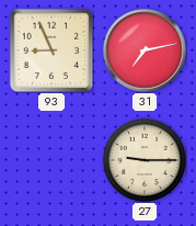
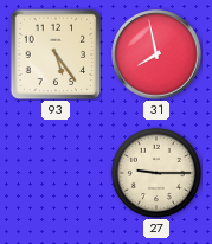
93: 8:56 -> 5:24 (56, 54)
31: 7:13 -> 7:58 (156, 54)
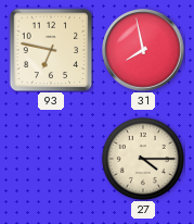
93: 5:24 -> 6:47 (51, 50)
27: 9:15 -> 4:15 (143, 159)
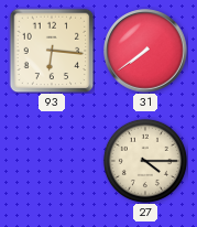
93: 6:47 -> 6:16 (52, 51)
31: 7:58 -> 7:39 (145, 51)
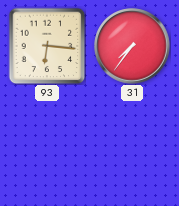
31: 7:39 -> 7:36 (132, 46)
27: 4:15 -> none (145, 161)
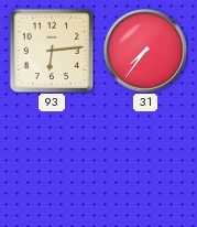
93: 6:16 -> 6:14 (52, 51)
